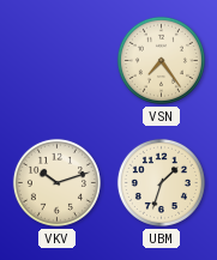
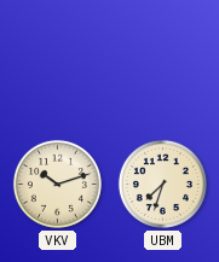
VSN: 7:24 -> none (161, 60)
UBM: 1:33 -> 7:33 (162, 184)
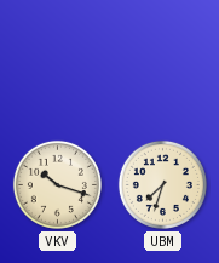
VKV: 10:12 -> 10:18 (57, 184)
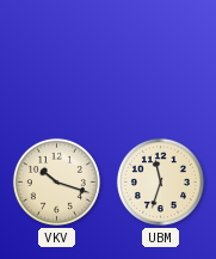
UBM: 7:33 -> 11:33 (160, 181)
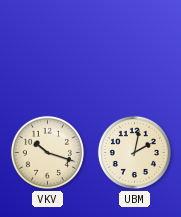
UBM: 11:33 -> 2:02 (134, 152)
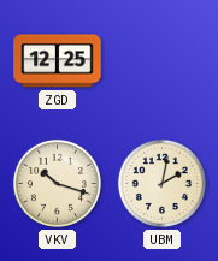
ZGD: none -> 12:25 (58, 61)
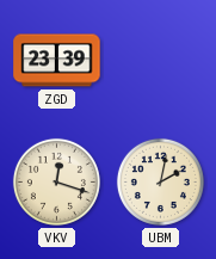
ZGD: 12:25 -> 23:39 (57, 61)
VKV: 10:18 -> 12:18 (56, 181)
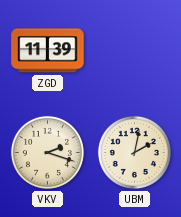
ZGD: 23:39 -> 11:39 (48, 51)
VKV: 12:18 -> 2:18 (47, 152)
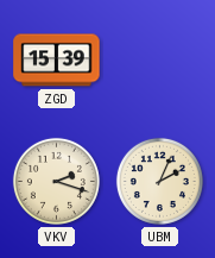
ZGD: 11:39 -> 15:39 (57, 61)
UBM: 2:02 -> 2:04 (159, 181)
